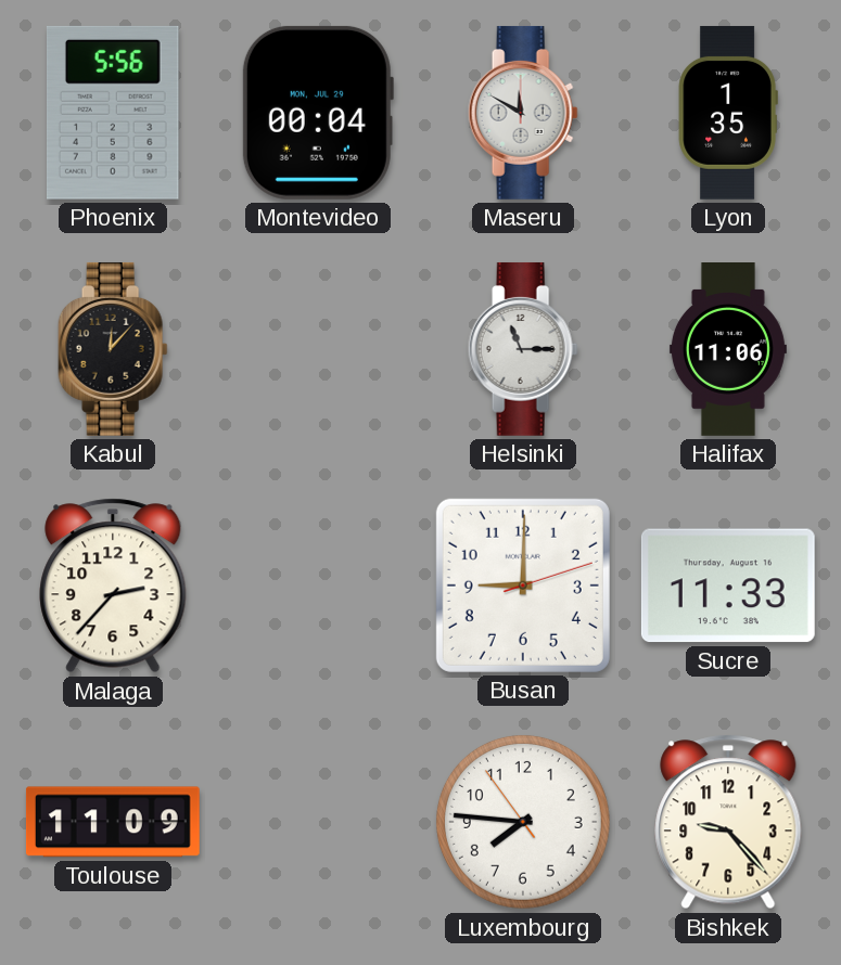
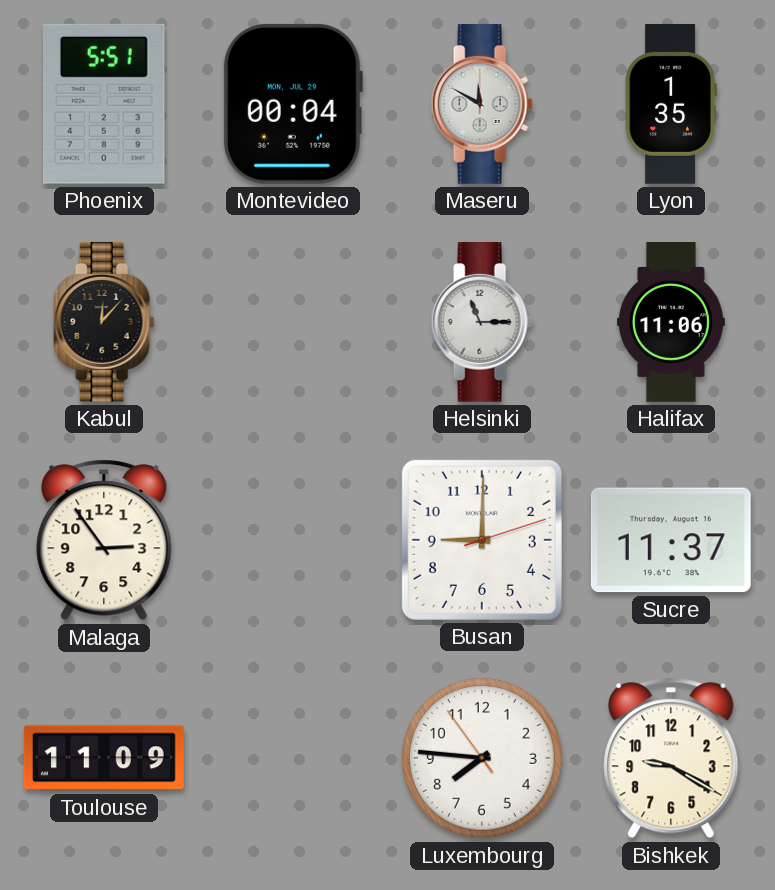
Phoenix: 5:56 -> 5:51 (104, 104)
Malaga: 2:37 -> 2:54 (104, 540)
Sucre: 11:33 -> 11:37 (671, 540)
Bishkek: 9:23 -> 9:20 (671, 758)
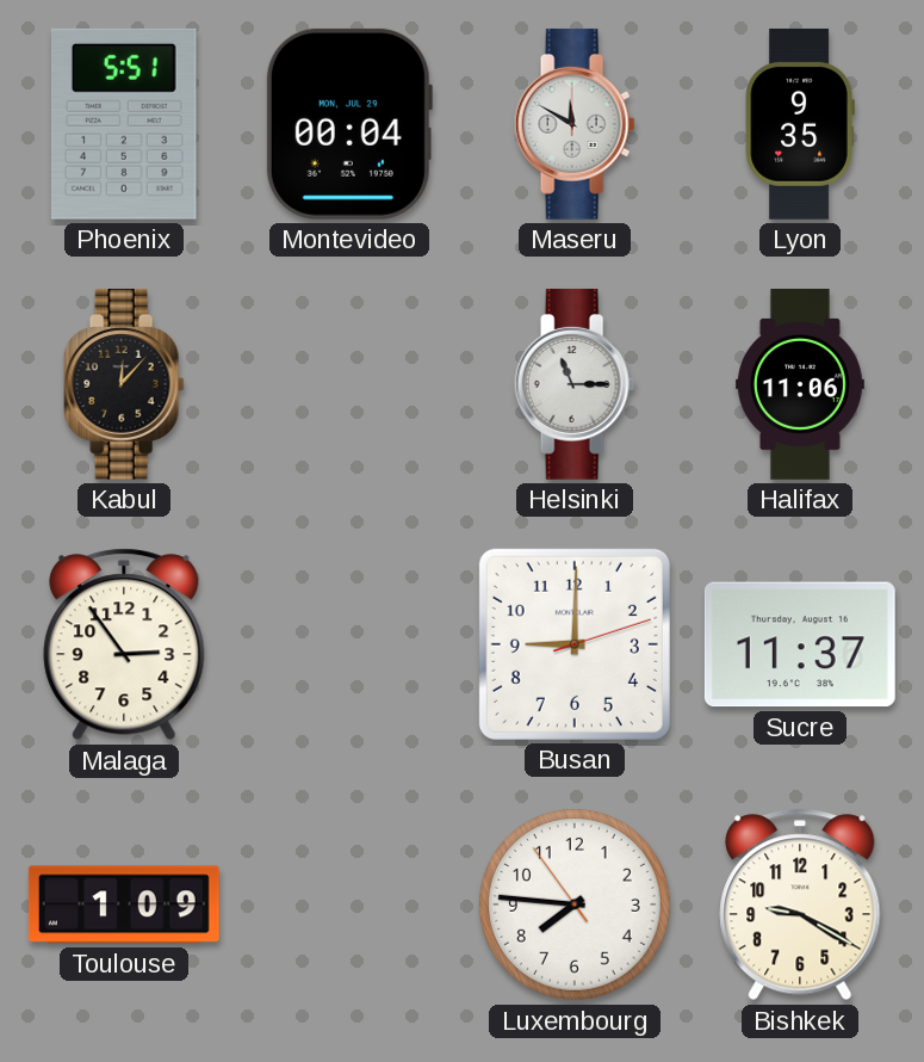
Lyon: 1:35 -> 9:35 (800, 124)
Toulouse: 11:09 -> 1:09 (124, 904)
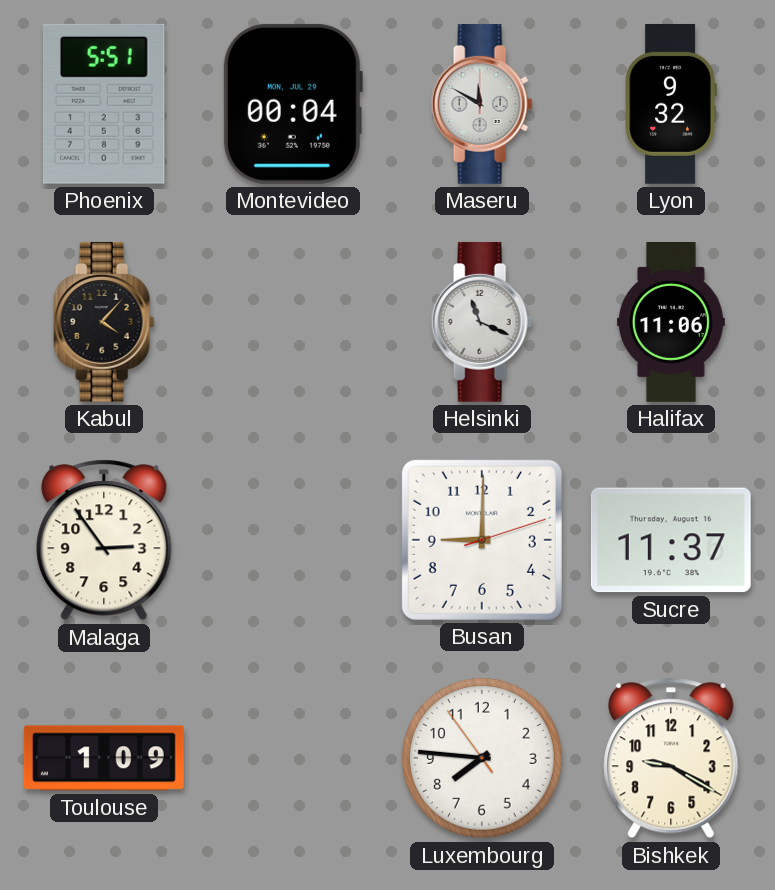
Lyon: 9:35 -> 9:32 (671, 104)
Kabul: 12:07 -> 4:07 (104, 322)
Helsinki: 11:15 -> 11:19 (482, 322)
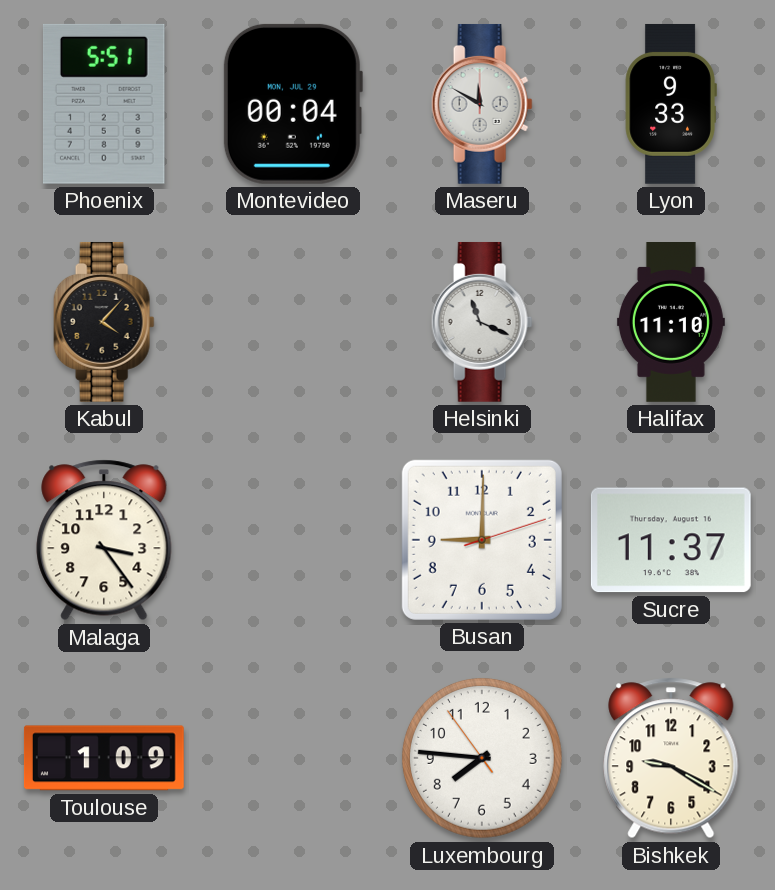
Lyon: 9:32 -> 9:33 (671, 104)
Halifax: 11:06 -> 11:10 (671, 323)
Malaga: 2:54 -> 3:24 (104, 540)
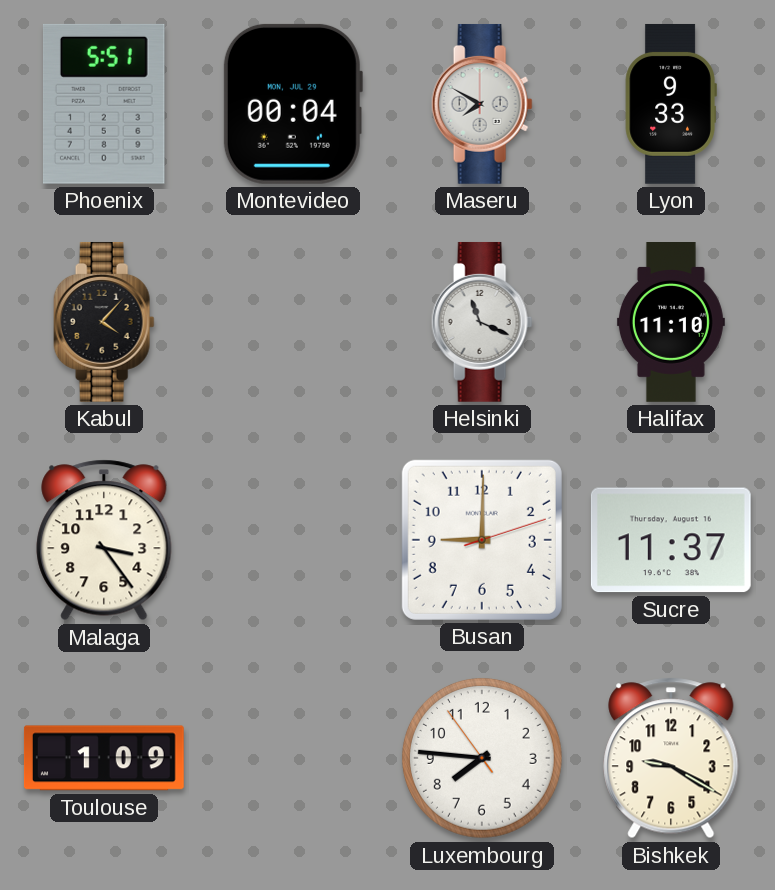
Maseru: 11:50 -> 7:50 (482, 104)
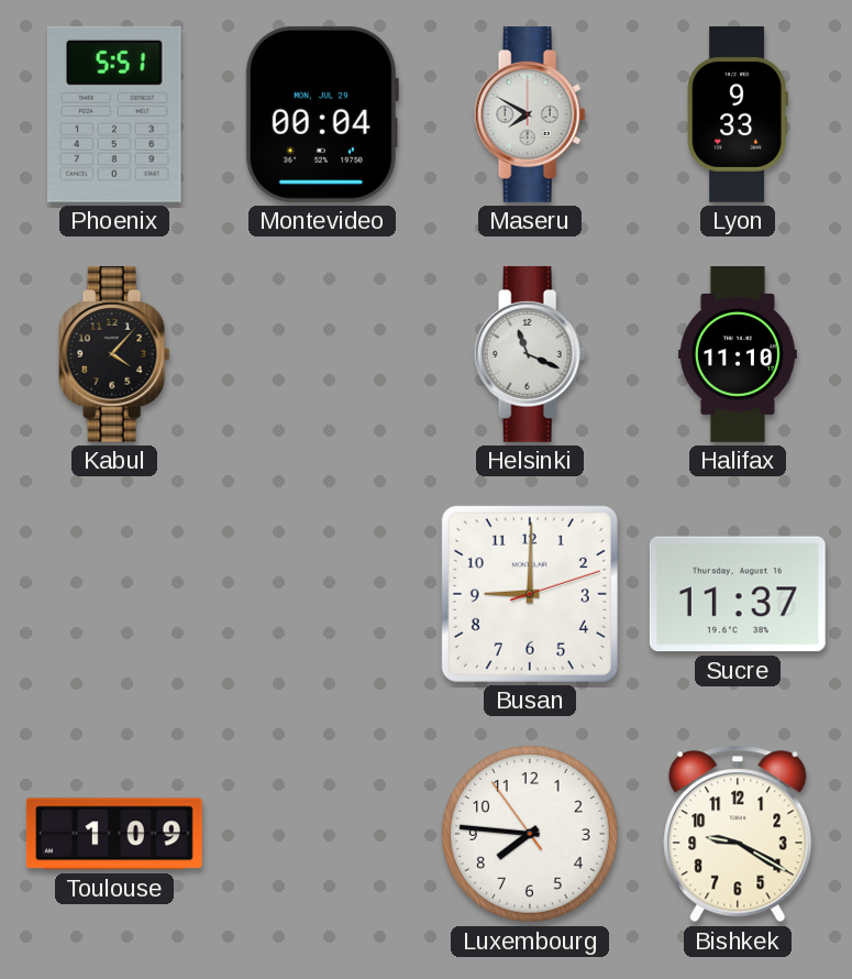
Malaga: 3:24 -> none (104, 540)
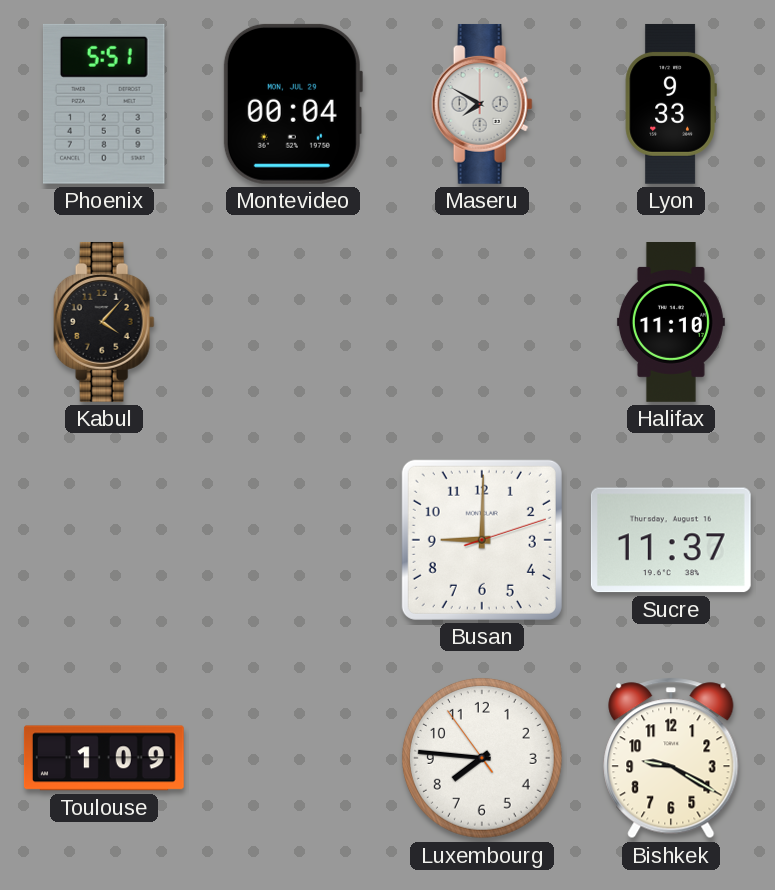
Helsinki: 11:19 -> none (530, 354)
